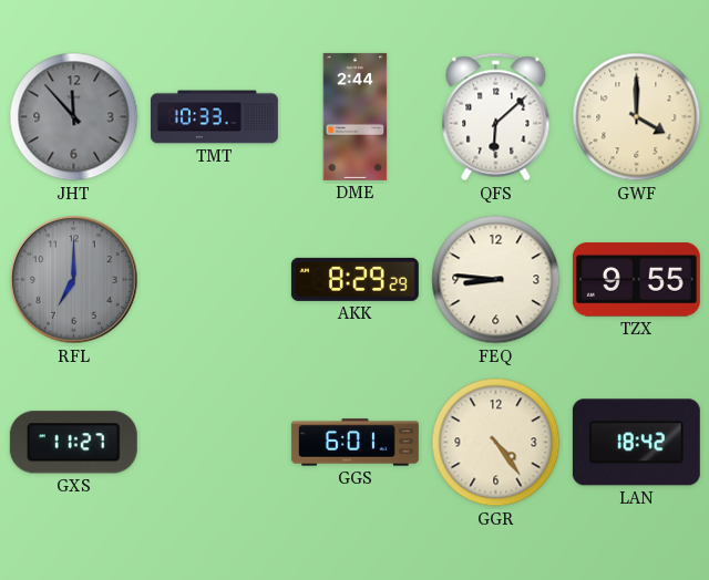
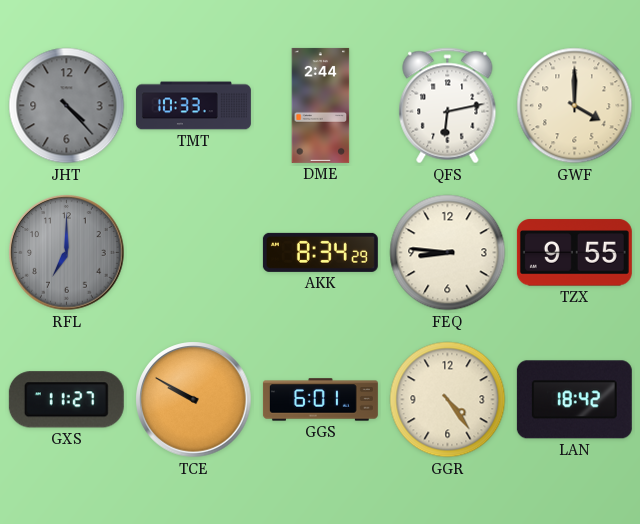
JHT: 11:53 -> 4:23 (67, 106)
QFS: 6:08 -> 6:13 (448, 106)
AKK: 8:29 -> 8:34 (320, 252)
TCE: none -> 9:50 (194, 400)
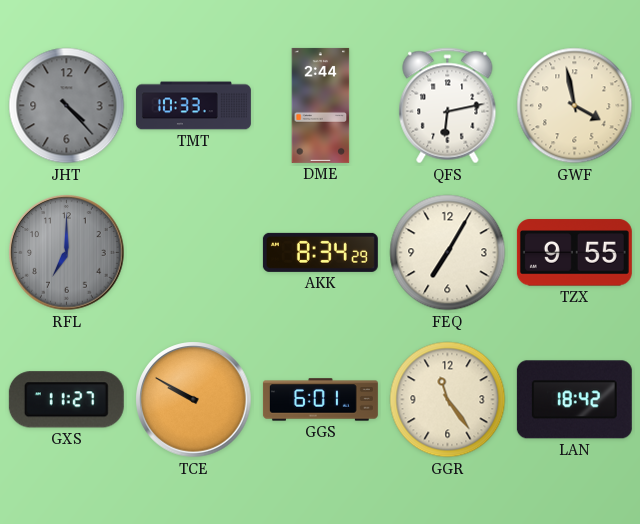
GWF: 4:00 -> 3:58 (575, 106)
FEQ: 8:46 -> 7:05 (448, 253)
GGR: 4:24 -> 11:24 (448, 400)
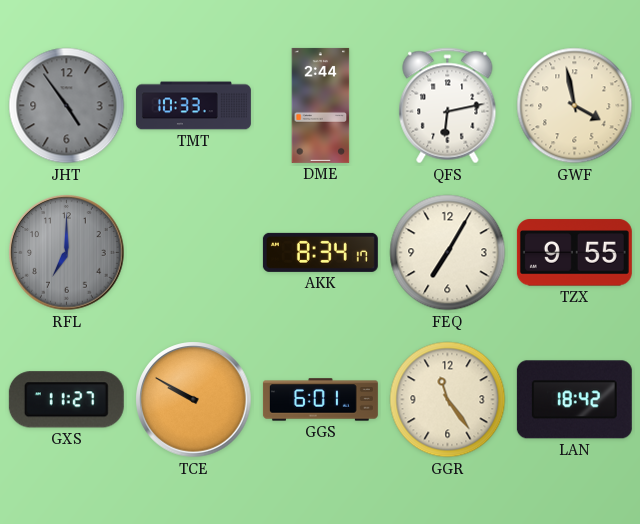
JHT: 4:23 -> 4:54 (67, 106)
AKK: 8:34:29 -> 8:34:17 (320, 252)
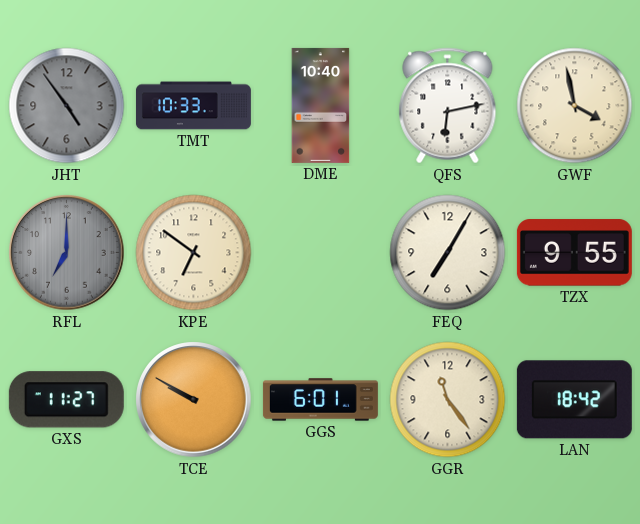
DME: 2:44 -> 10:40 (321, 105)
KPE: none -> 6:51 (194, 253)
AKK: 8:34 -> none (320, 252)
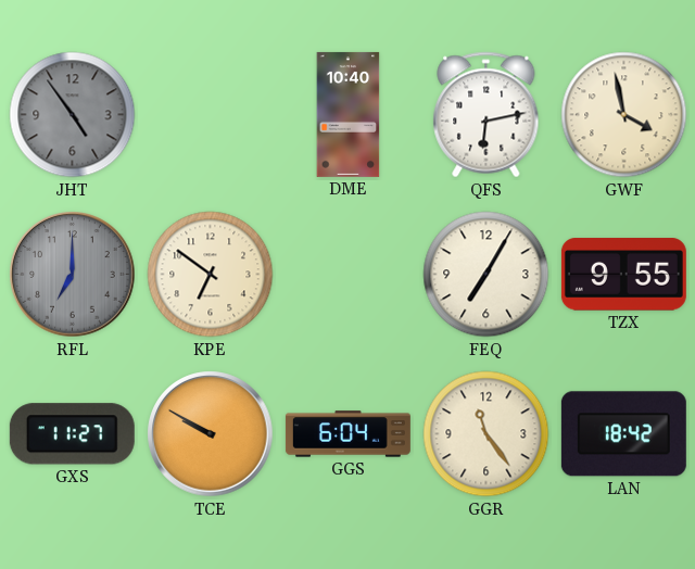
TMT: 10:33 -> none (193, 106)
GGS: 6:01 -> 6:04 (347, 434)
